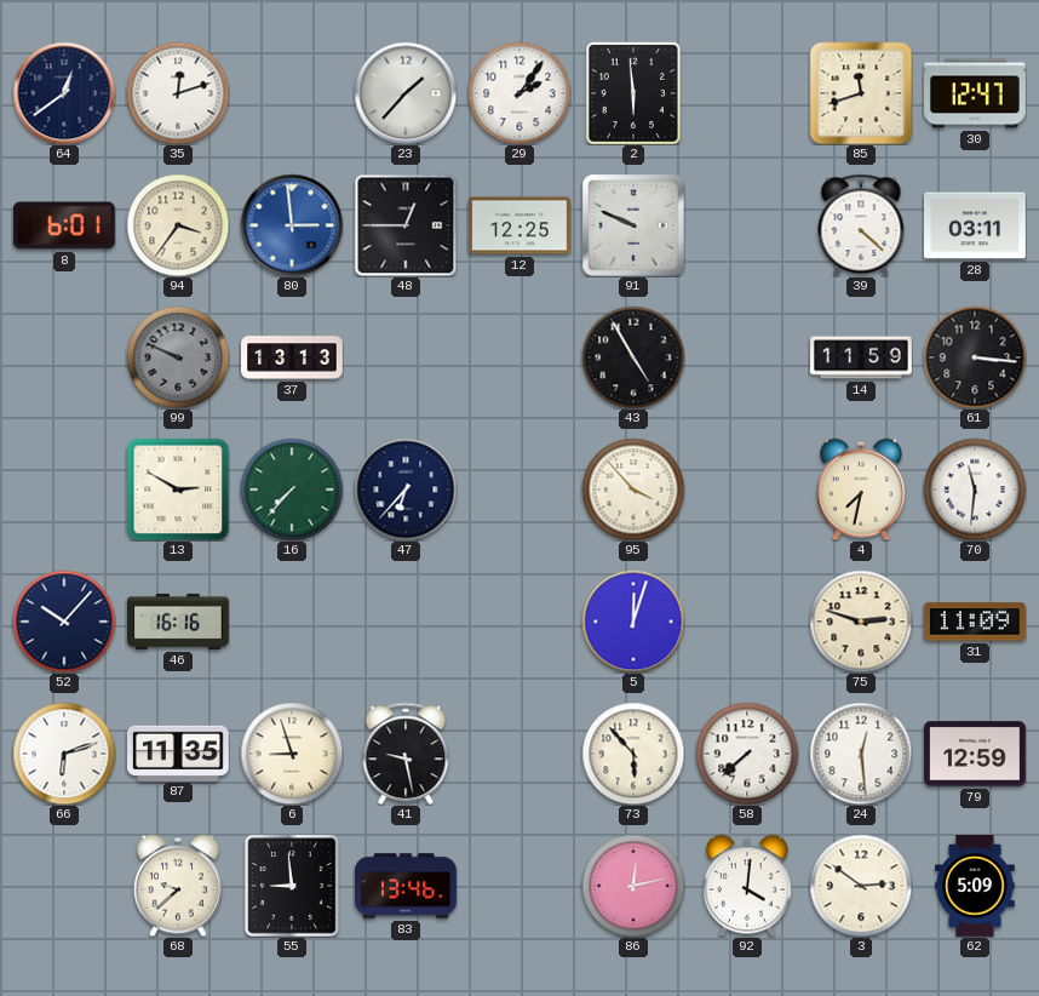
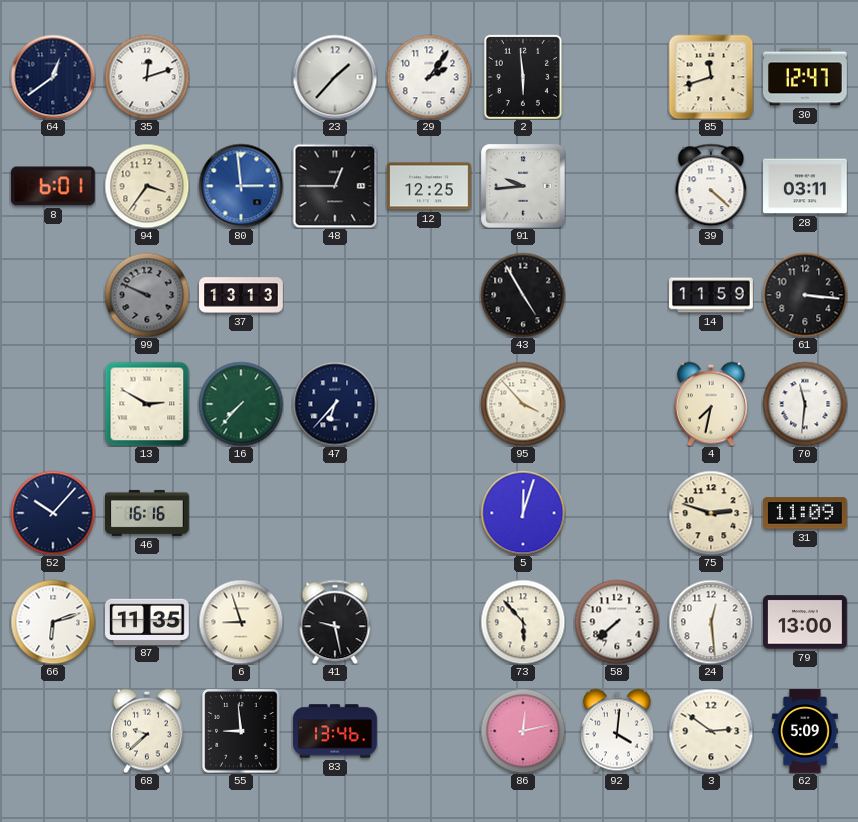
91: 9:49 -> 9:44 (523, 186)
79: 12:59 -> 13:00 (806, 622)
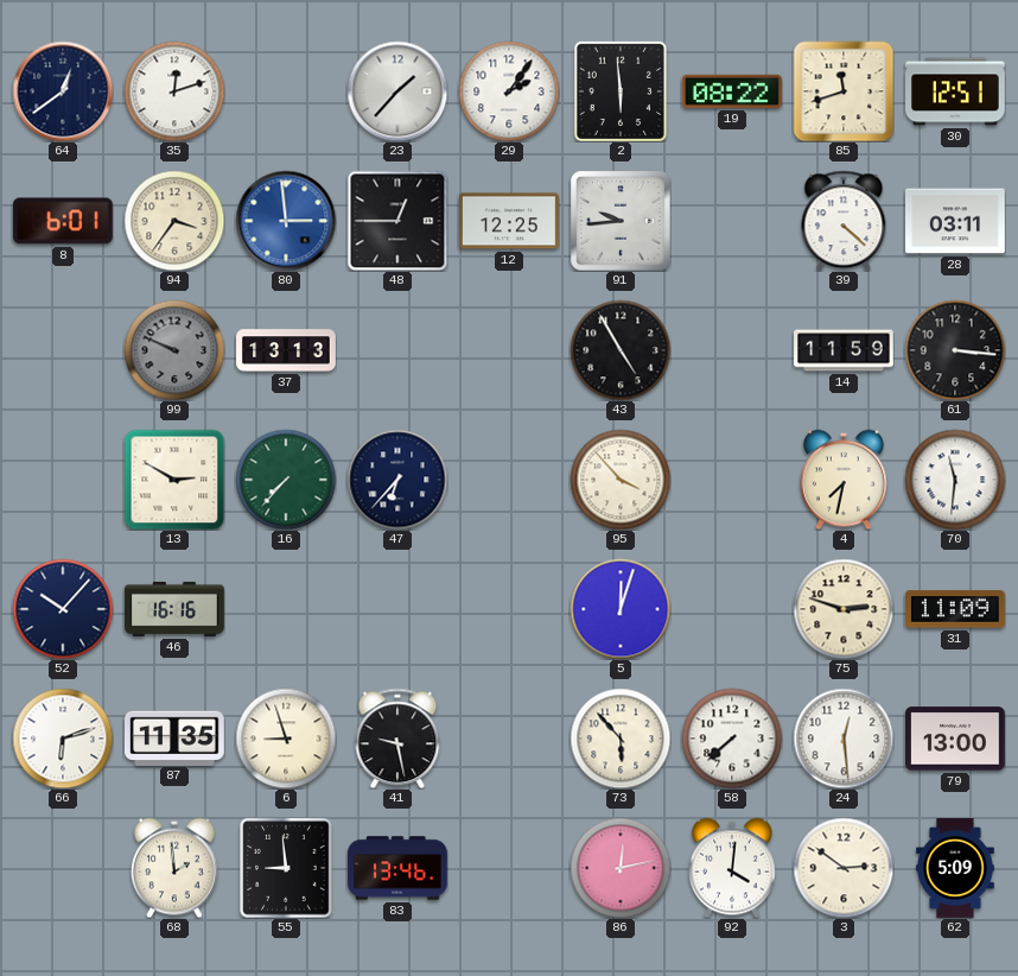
19: none -> 08:22 (733, 91)
30: 12:47 -> 12:51 (956, 91)
68: 9:38 -> 1:59 (176, 868)
